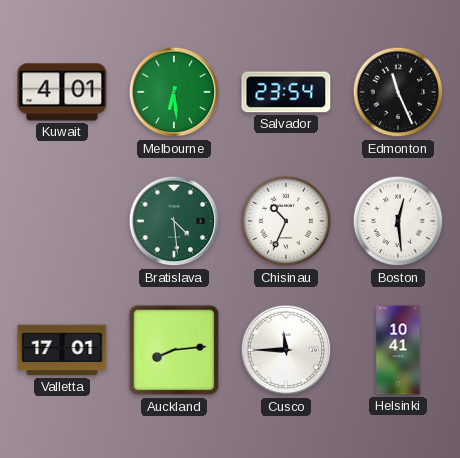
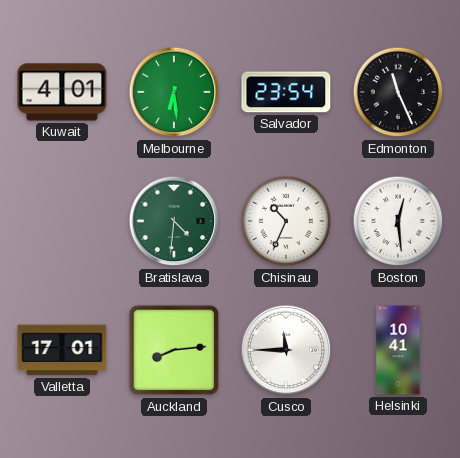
Bratislava: 4:29 -> 4:31 (174, 221)
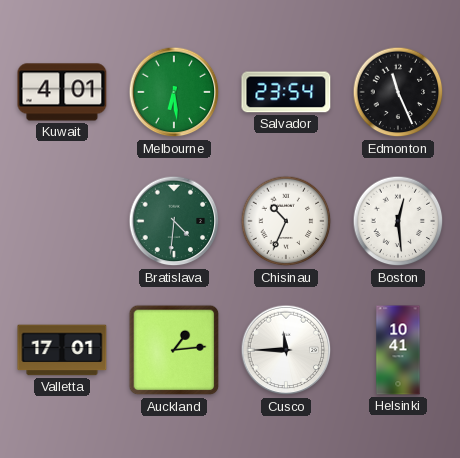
Auckland: 8:14 -> 1:14 (174, 350)
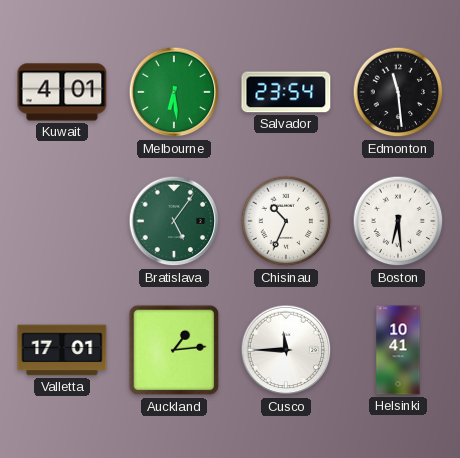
Edmonton: 11:26 -> 11:29 (398, 92)
Bratislava: 4:31 -> 5:06 (174, 221)
Boston: 12:29 -> 6:29 (398, 221)
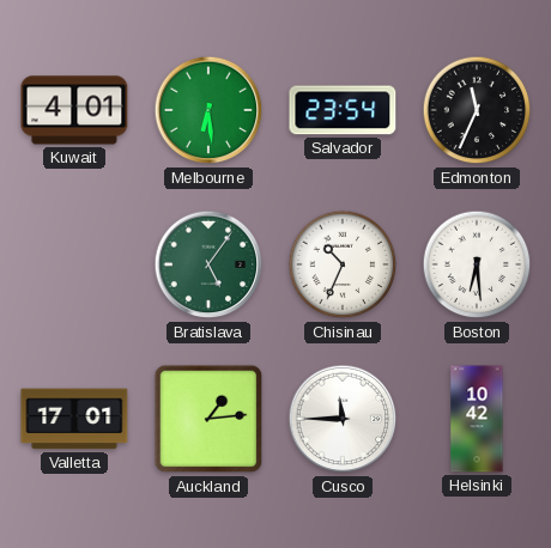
Edmonton: 11:29 -> 11:34 (477, 110)
Helsinki: 10:41 -> 10:42 (477, 419)
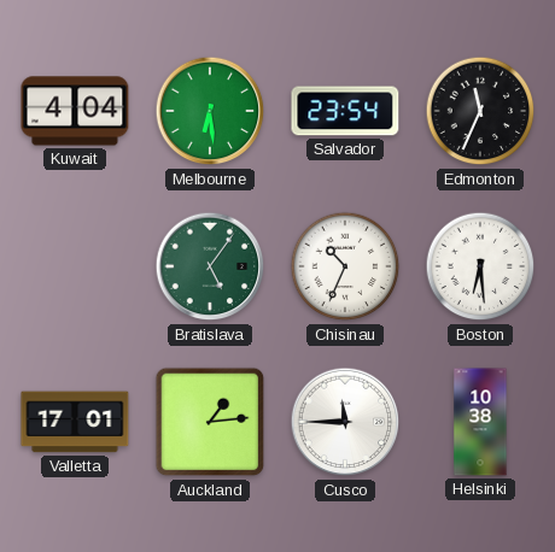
Kuwait: 4:01 -> 4:04 (75, 111)
Helsinki: 10:42 -> 10:38 (480, 422)
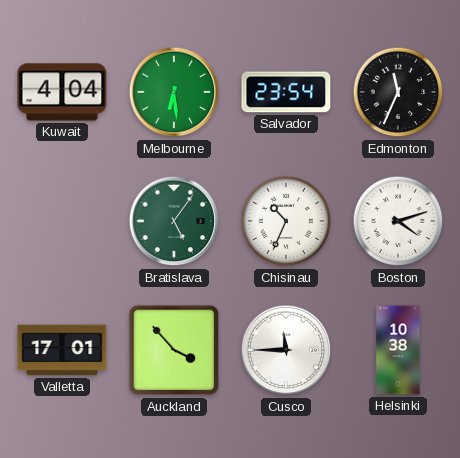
Boston: 6:29 -> 4:12 (398, 221)
Auckland: 1:14 -> 3:53 (174, 350)
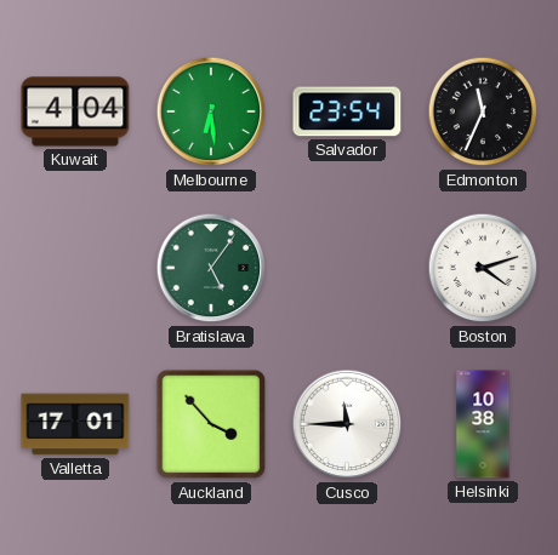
Chisinau: 10:34 -> none (286, 221)
